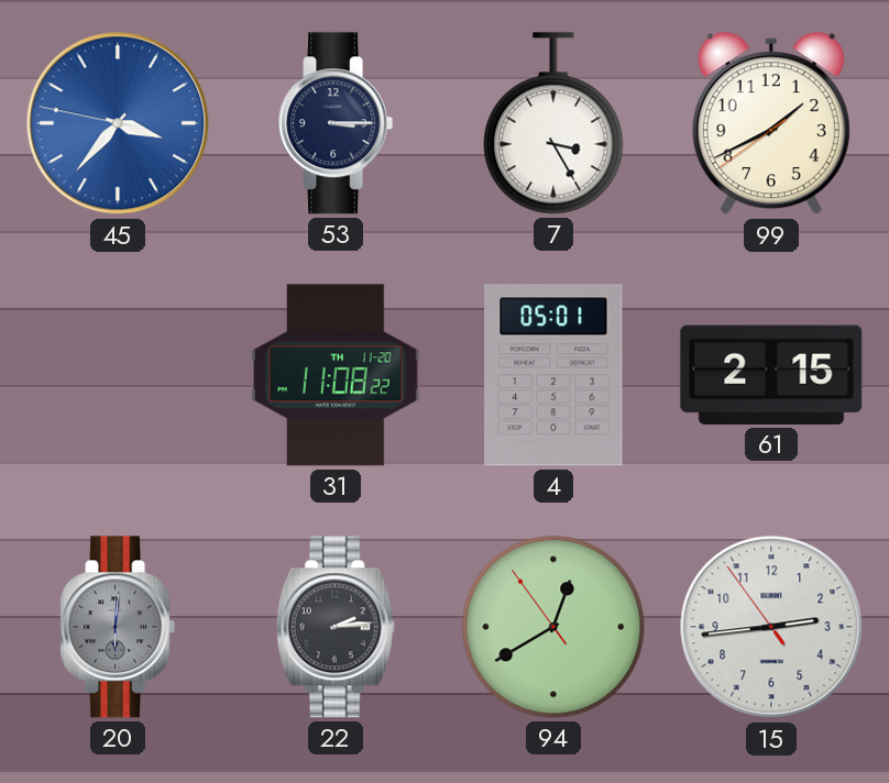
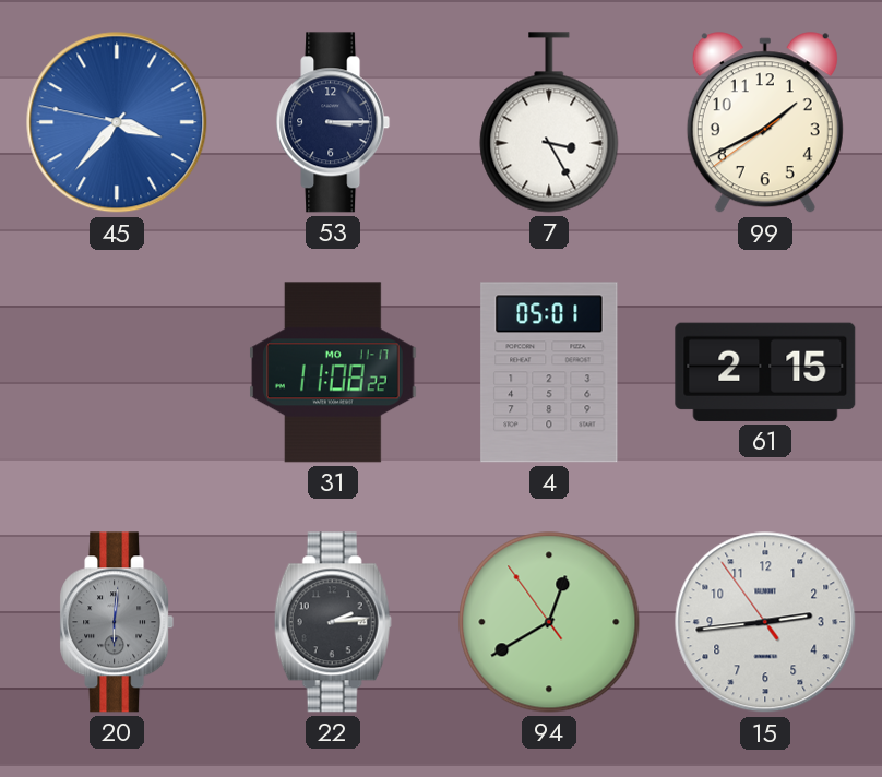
31 date: TH 11-20 -> MO 11-17 (333, 372)
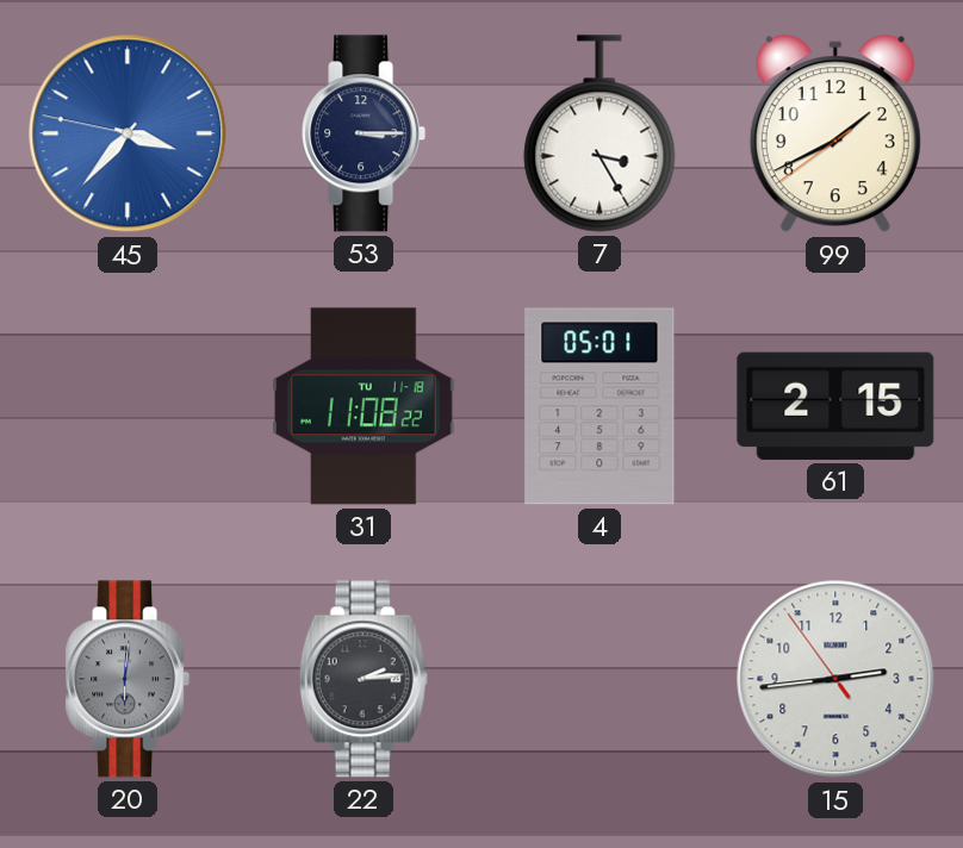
31 date: MO 11-17 -> TU 11-18 (364, 406)
94: 12:39 -> none (549, 622)
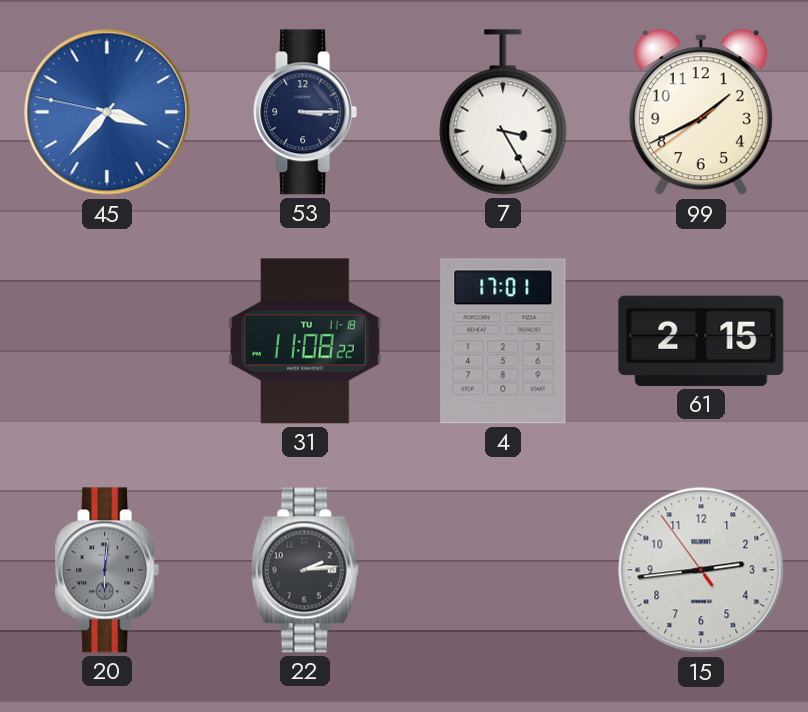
4: 05:01 -> 17:01 (503, 341)
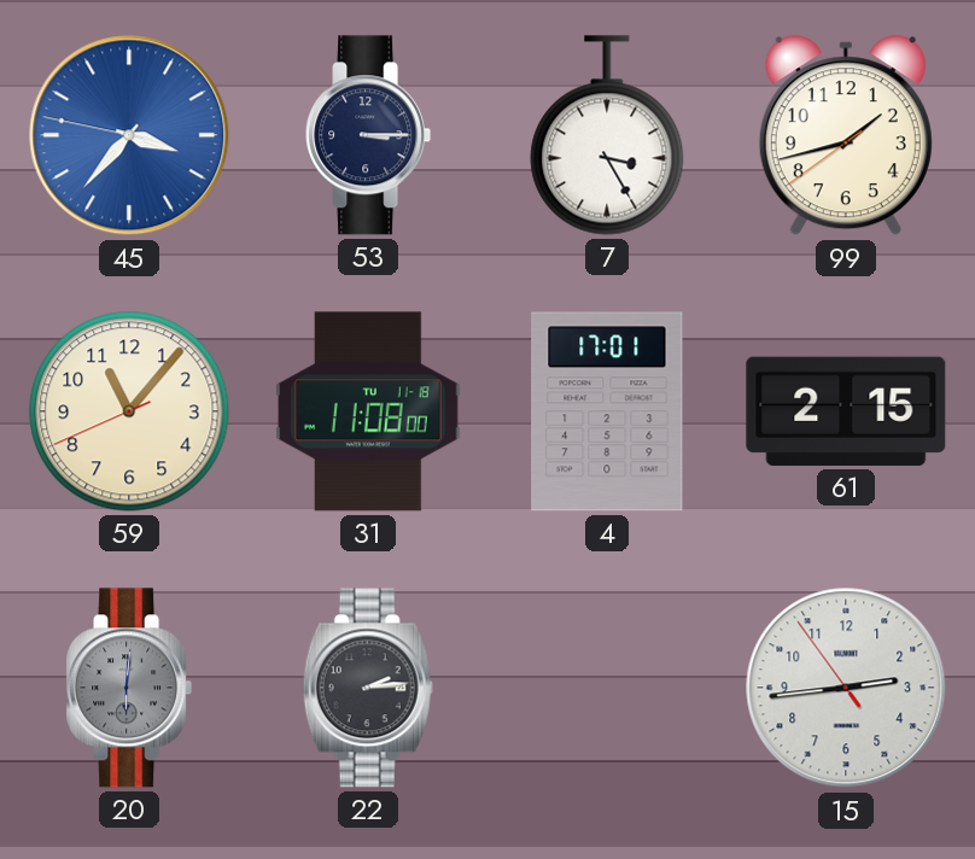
99: 1:40 -> 1:42 (846, 136)
59: none -> 11:06 (129, 411)
31: 11:08:22 -> 11:08:00 (368, 411)
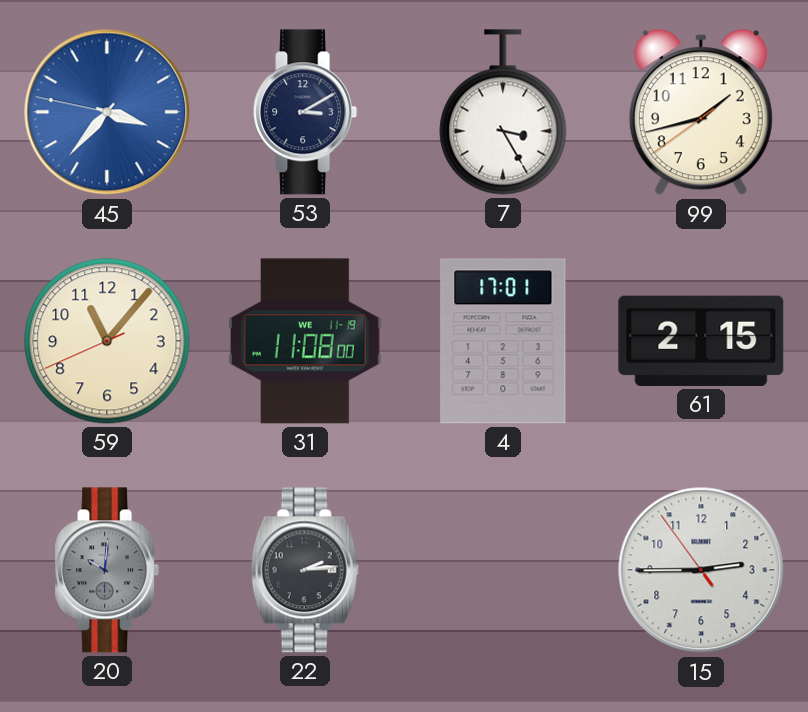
53: 3:15 -> 3:10 (305, 112)
31 date: TU 11-18 -> WE 11-19 (305, 341)
20: 6:01 -> 10:01 (107, 570)
15: 2:43 -> 2:44 (701, 570)
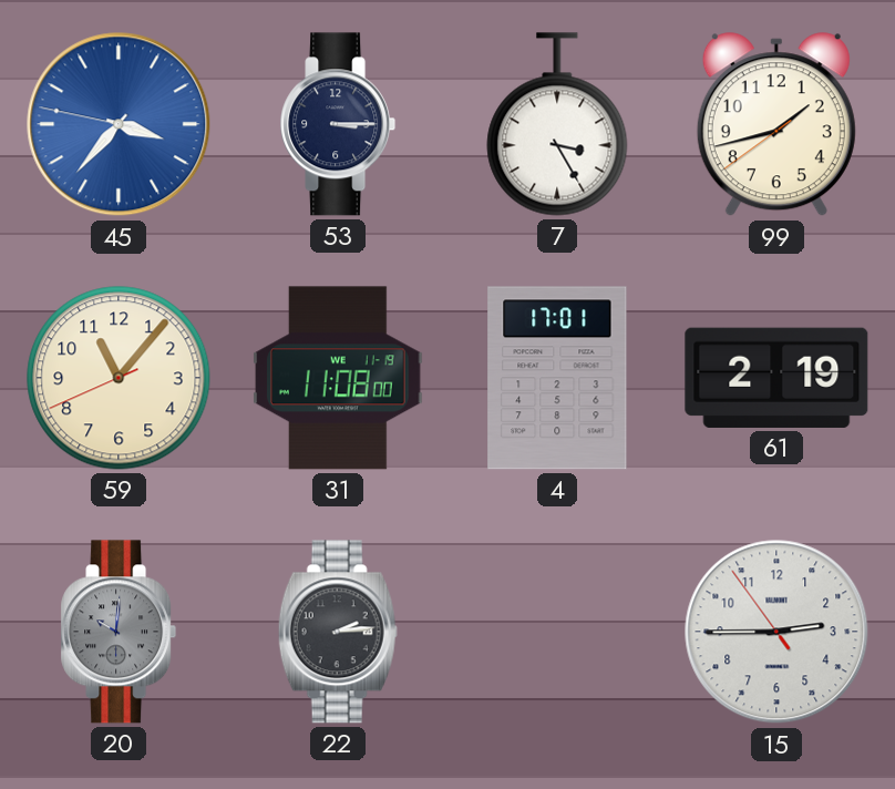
53: 3:10 -> 3:15 (338, 124)
61: 2:15 -> 2:19 (776, 378)
